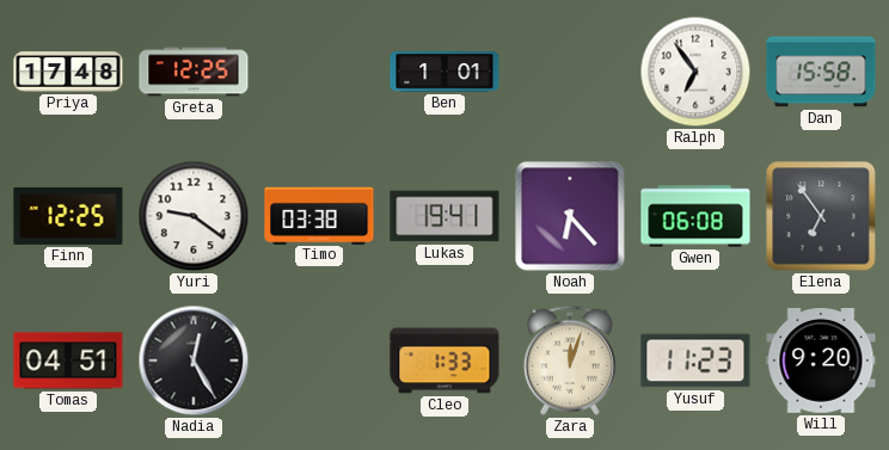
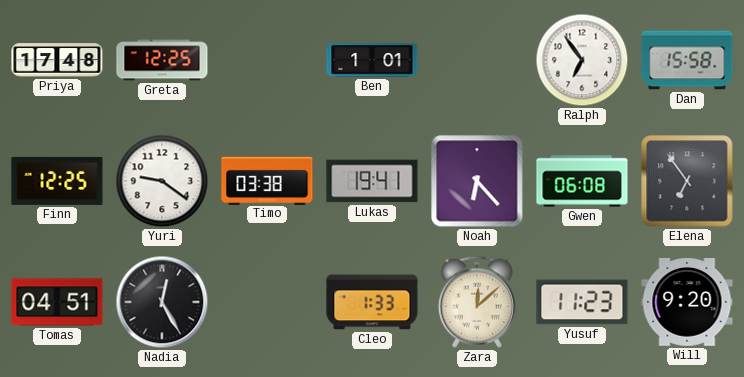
Zara: 12:03 -> 12:08 (477, 302)
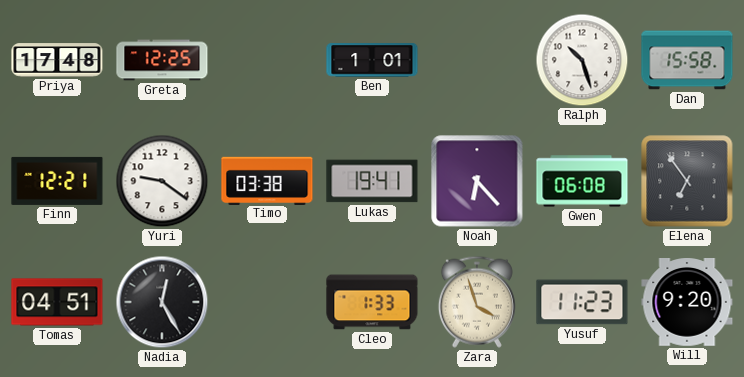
Ralph: 6:54 -> 10:27 (582, 60)
Finn: 12:25 -> 12:21 (57, 181)
Zara: 12:08 -> 3:57 (477, 302)
